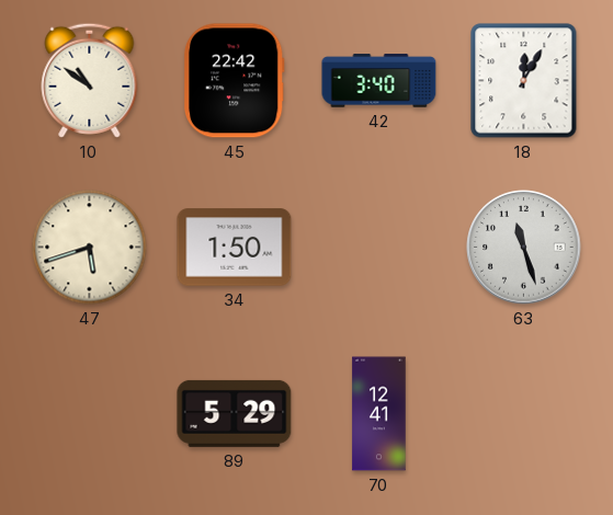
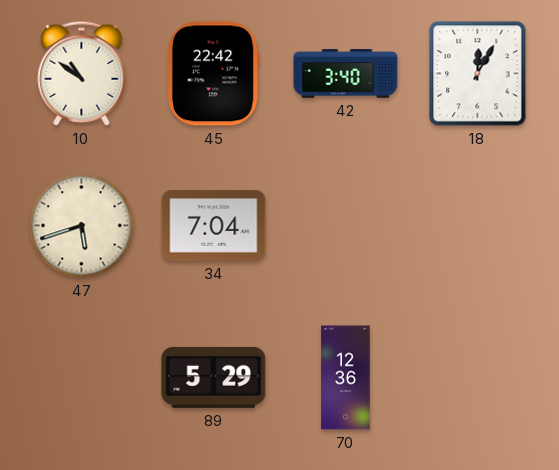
34: 1:50 -> 7:04 (214, 226)
63: 11:27 -> none (524, 248)
70: 12:41 -> 12:36 (346, 378)
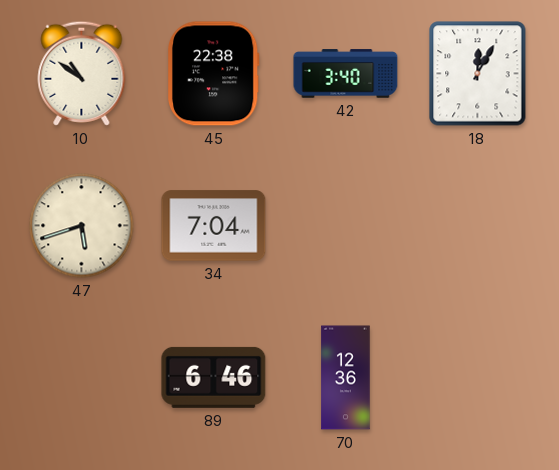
45: 22:42 -> 22:38 (213, 74)
89: 5:29 -> 6:46 (214, 377)
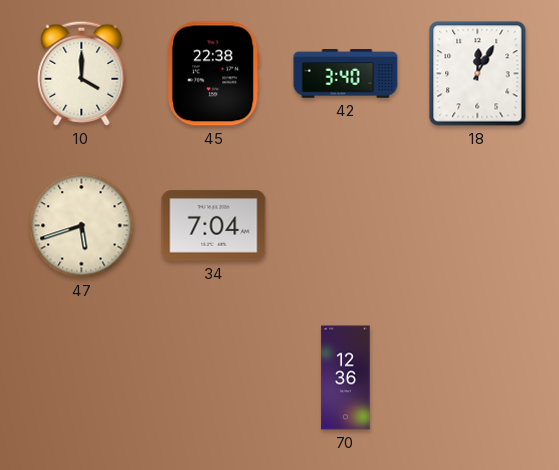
10: 10:51 -> 4:00 (82, 73)
89: 6:46 -> none (214, 377)
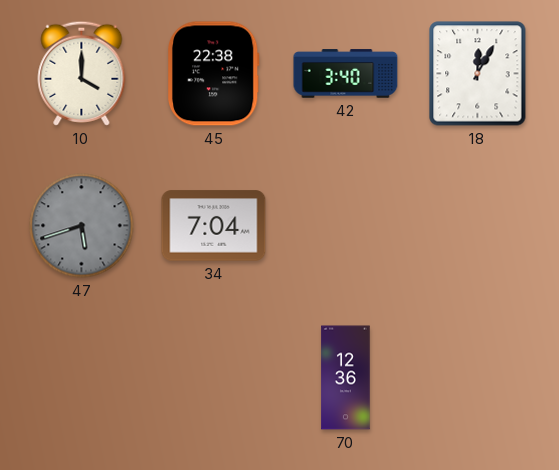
47 dial: cream -> grey (82, 226)
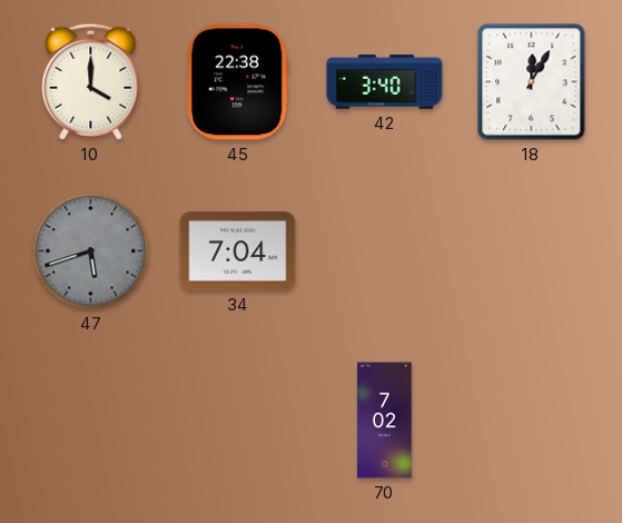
70: 12:36 -> 7:02 (385, 421)
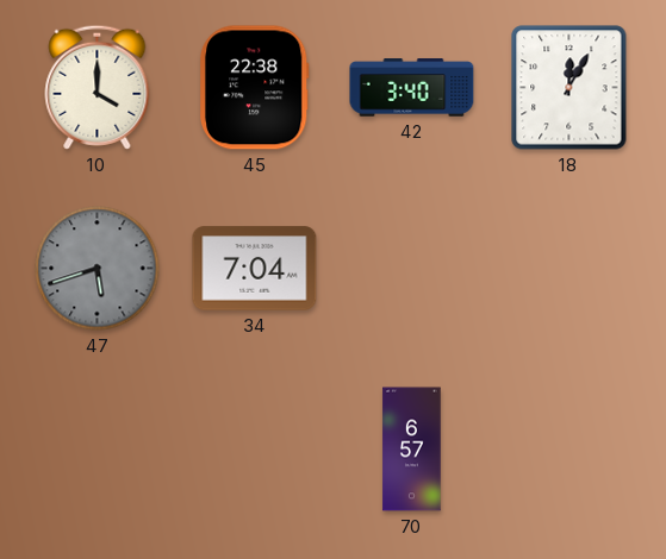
70: 7:02 -> 6:57 (412, 450)
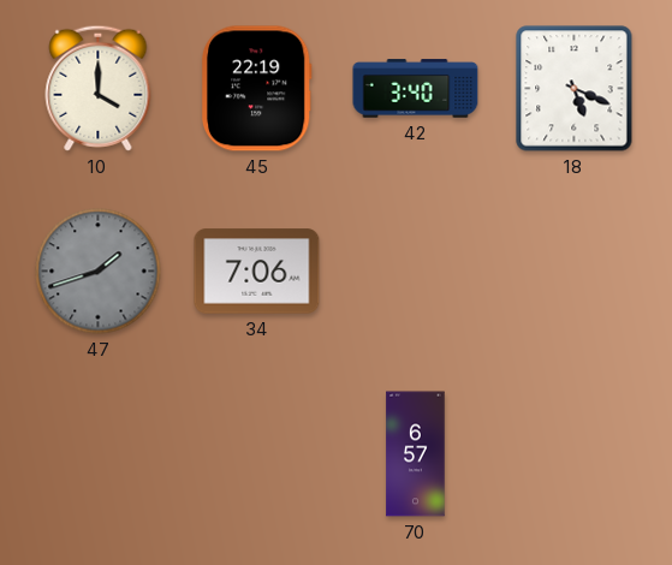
45: 22:38 -> 22:19 (256, 89)
18: 12:05 -> 5:19 (575, 89)
47: 5:42 -> 1:42 (99, 272)
34: 7:04 -> 7:06 (257, 272)
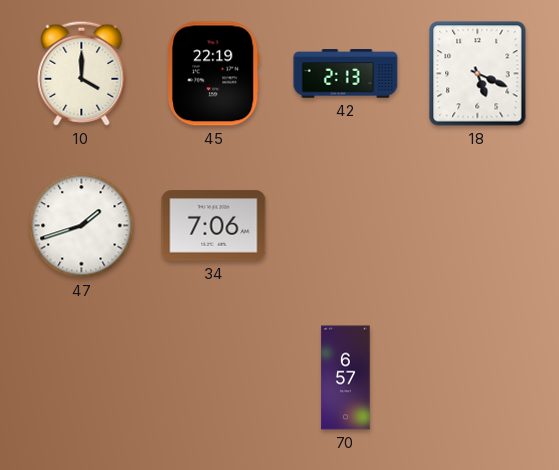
42: 3:40 -> 2:13 (346, 74)
47 dial: grey -> white (82, 226)
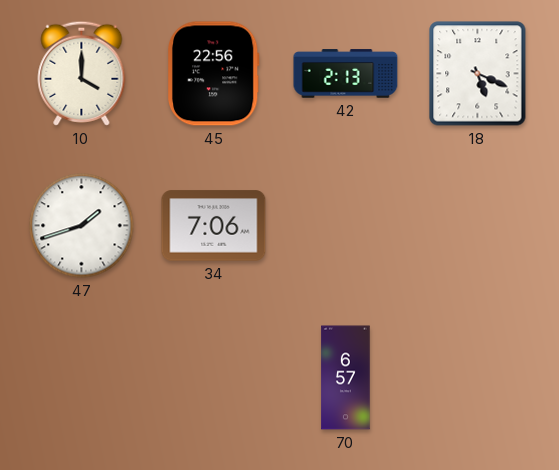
45: 22:19 -> 22:56 (213, 74)
